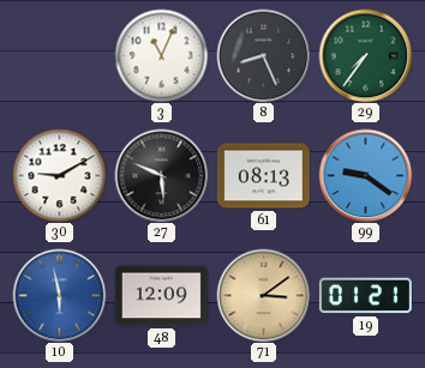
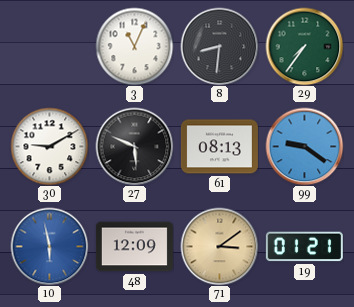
8: 8:26 -> 8:31 (219, 46)
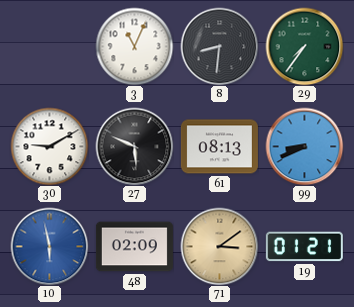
99: 9:21 -> 8:41 (304, 146)
48: 12:09 -> 02:09 (134, 247)
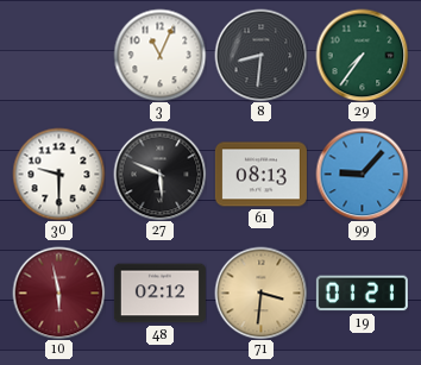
30: 9:10 -> 9:30 (58, 174)
99: 8:41 -> 9:07 (362, 174)
10 dial: blue -> burgundy (58, 292)
48: 02:09 -> 02:12 (159, 294)
71: 3:09 -> 3:31 (260, 292)
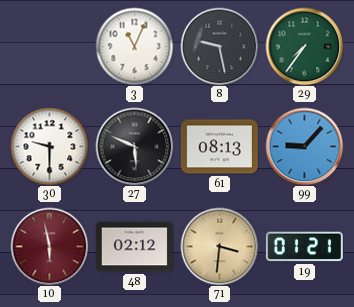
8: 8:31 -> 9:28 (219, 46)
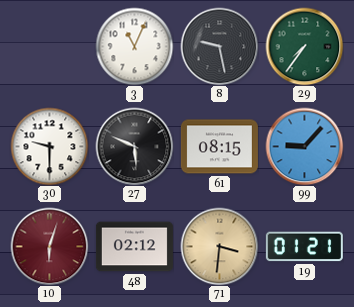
61: 08:13 -> 08:15 (219, 147)
10: 5:58 -> 6:03 (49, 246)
